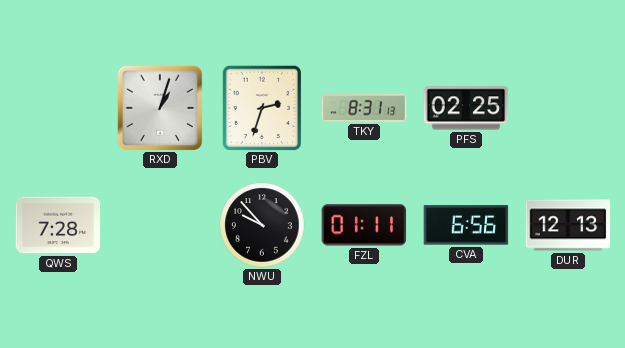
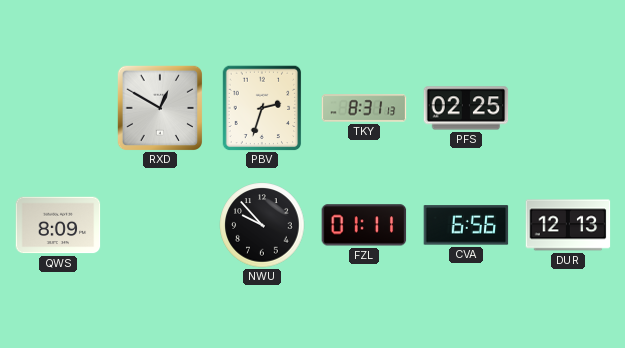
RXD: 1:03 -> 12:50 (159, 107)
QWS: 7:28 -> 8:09 (58, 225)
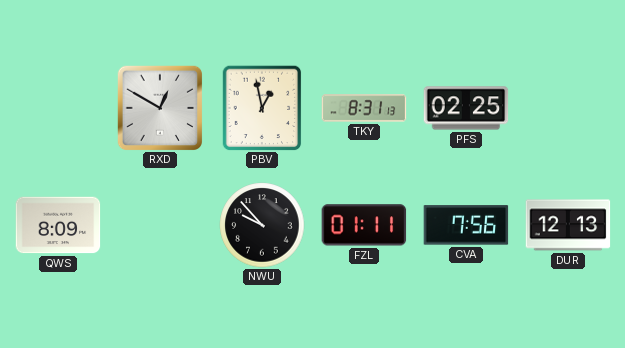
PBV: 2:33 -> 12:58 (262, 108)
CVA: 6:56 -> 7:56 (466, 225)
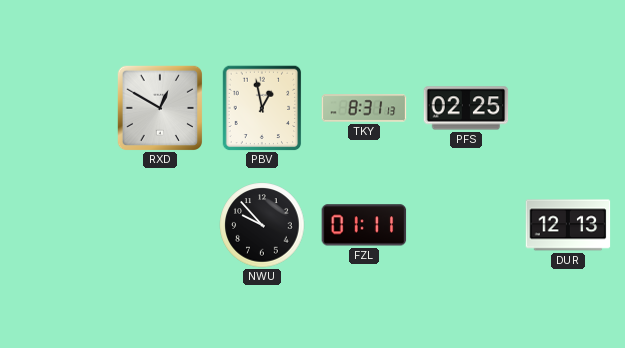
QWS: 8:09 -> none (58, 225)
CVA: 7:56 -> none (466, 225)
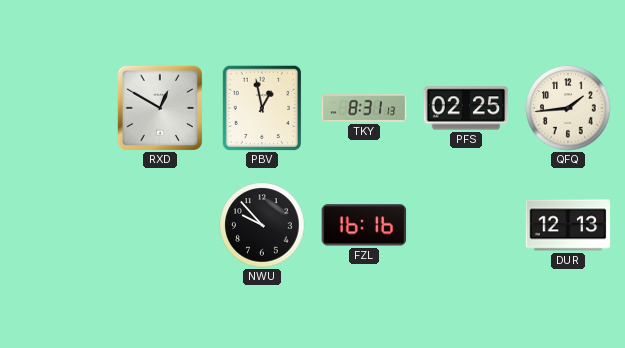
QFQ: none -> 1:44 (568, 108)
FZL: 01:11 -> 16:16 (364, 225)
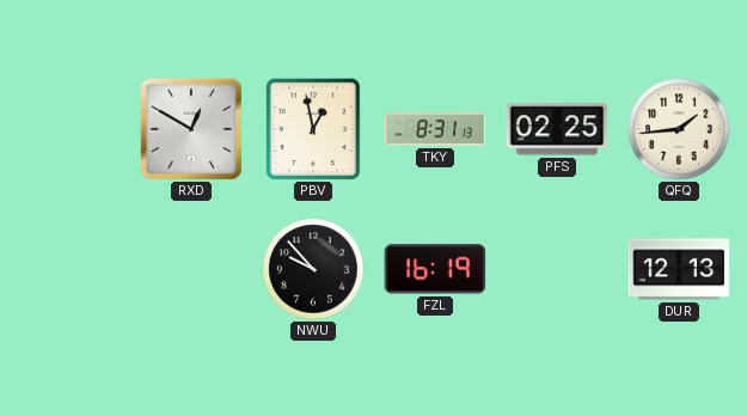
FZL: 16:16 -> 16:19 (435, 269)
